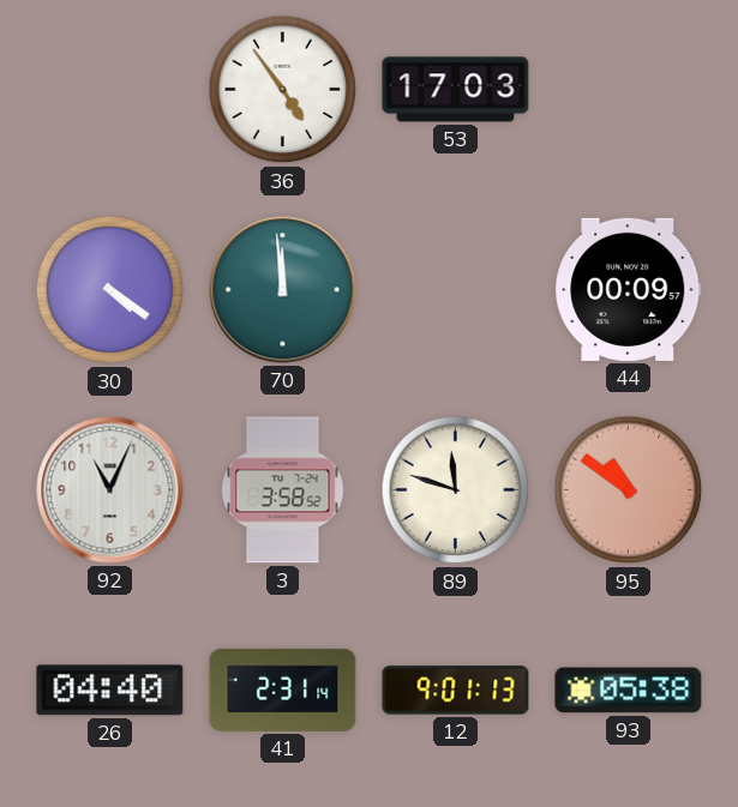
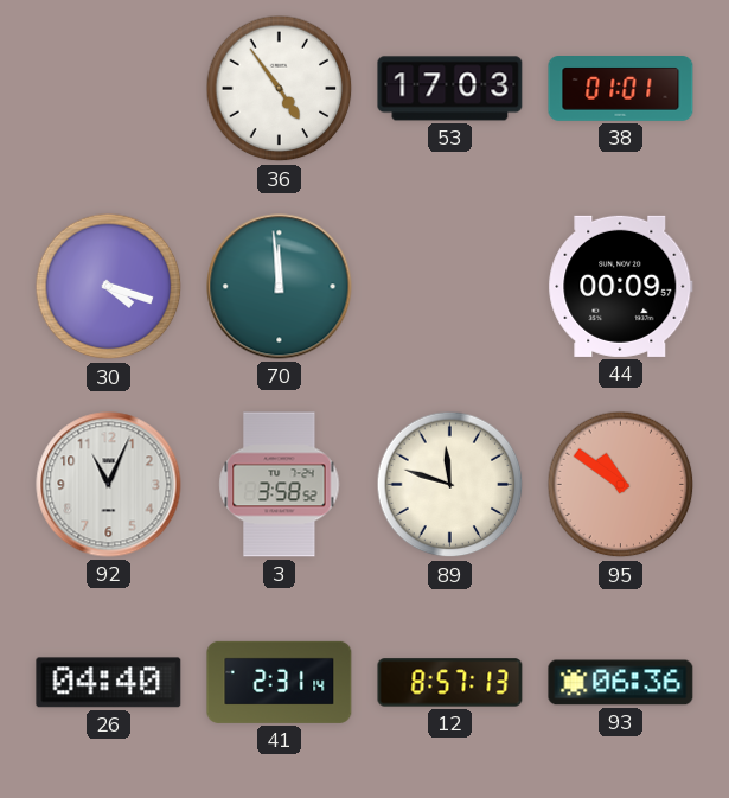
38: none -> 01:01 (621, 89)
30: 4:21 -> 4:18 (109, 287)
12: 9:01 -> 8:57 (450, 683)
93: 05:38 -> 06:36 (621, 683)
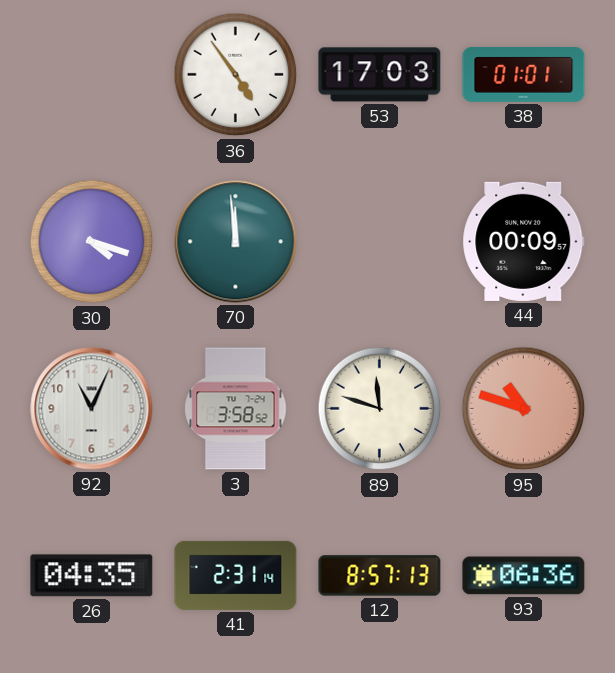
95: 10:51 -> 10:48 (524, 409)
26: 04:40 -> 04:35 (92, 576)
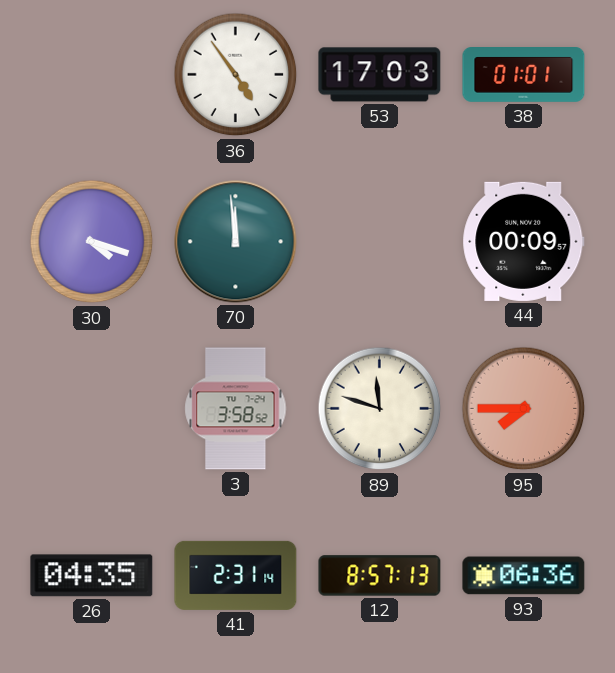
92: 11:04 -> none (92, 409)
95: 10:48 -> 7:45 (524, 409)
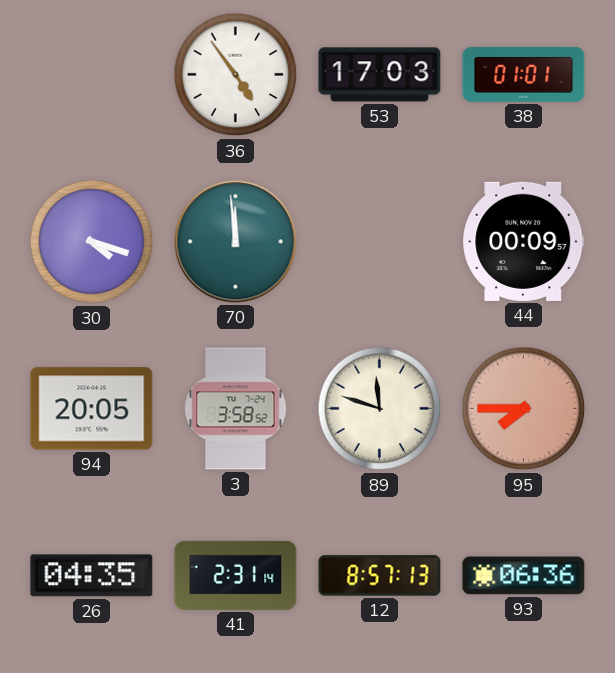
94: none -> 20:05 (92, 409)
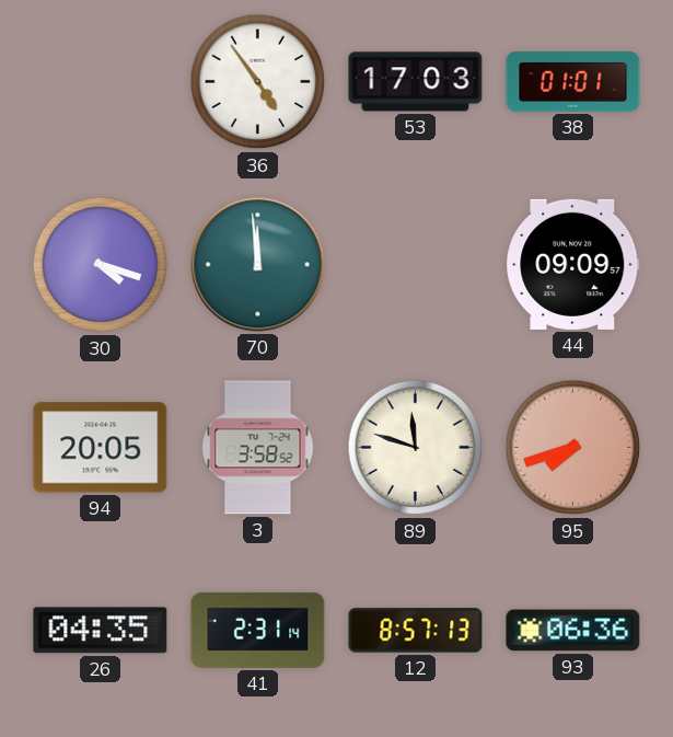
44: 00:09 -> 09:09 (573, 264)
95: 7:45 -> 7:42 (573, 448)
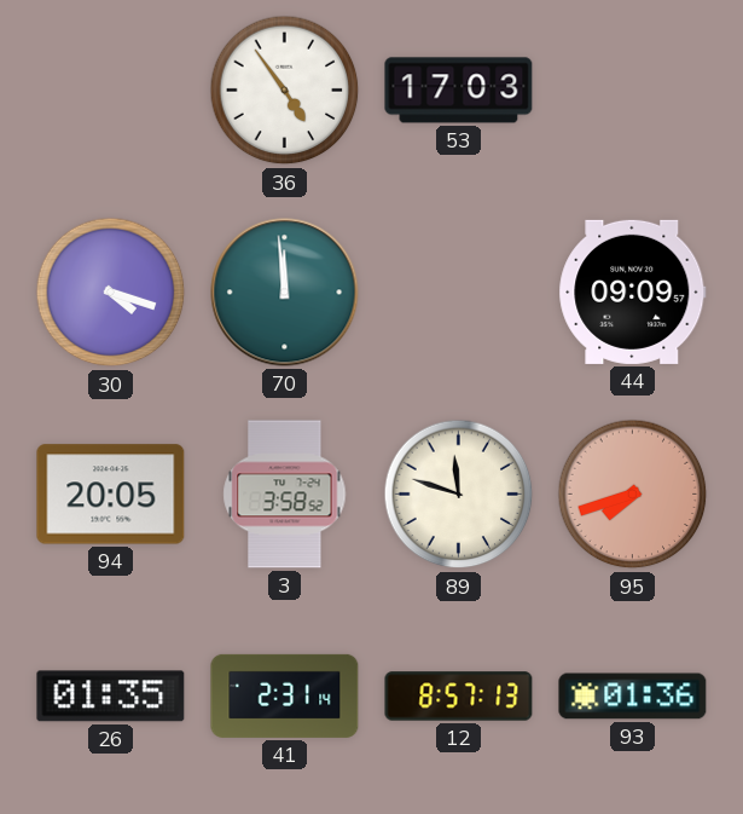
38: 01:01 -> none (573, 82)
26: 04:35 -> 01:35 (111, 697)
93: 06:36 -> 01:36 (633, 697)
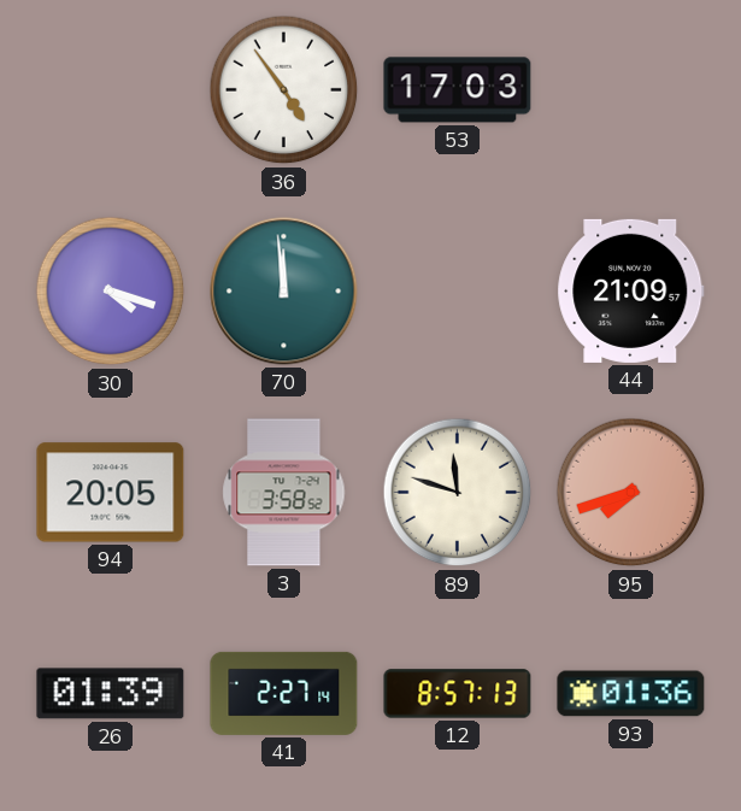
44: 09:09 -> 21:09 (631, 290)
26: 01:35 -> 01:39 (111, 694)
41: 2:31 -> 2:27 (284, 693)
